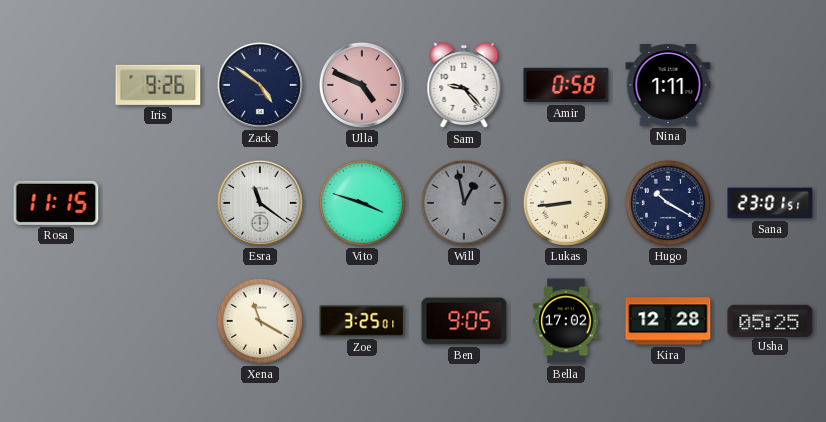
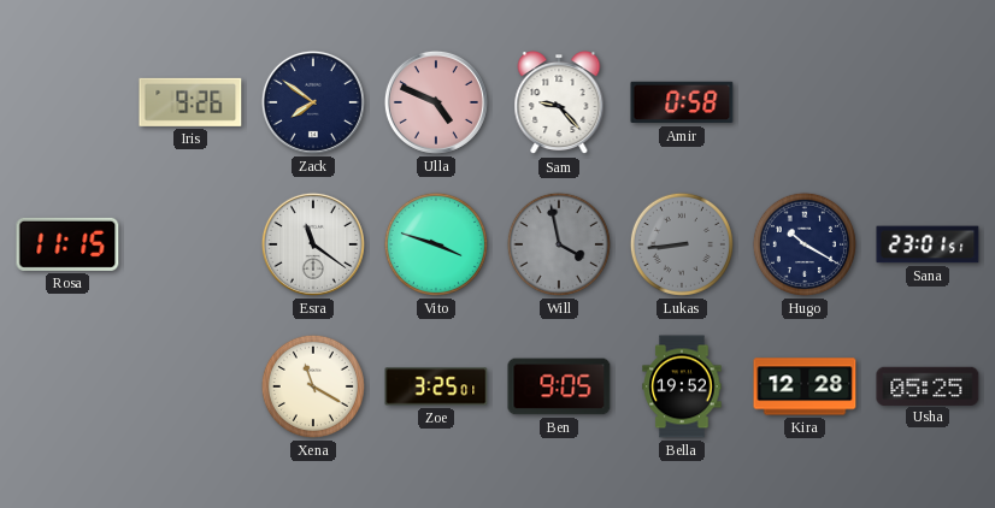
Zack: 4:51 -> 7:51 (313, 102)
Nina: 1:11 -> none (668, 86)
Will: 12:58 -> 3:58 (559, 244)
Lukas dial: cream -> grey (682, 244)
Bella: 17:02 -> 19:52 (682, 386)
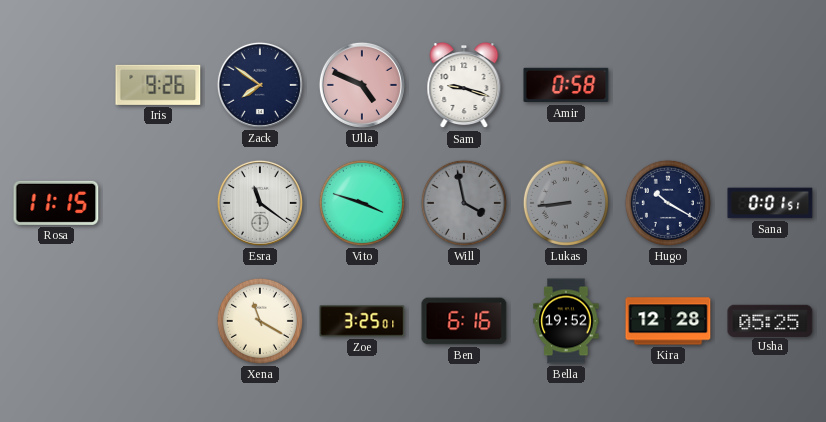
Sam: 9:23 -> 9:18 (464, 86)
Sana: 23:01 -> 0:01 (770, 203)
Ben: 9:05 -> 6:16 (464, 321)
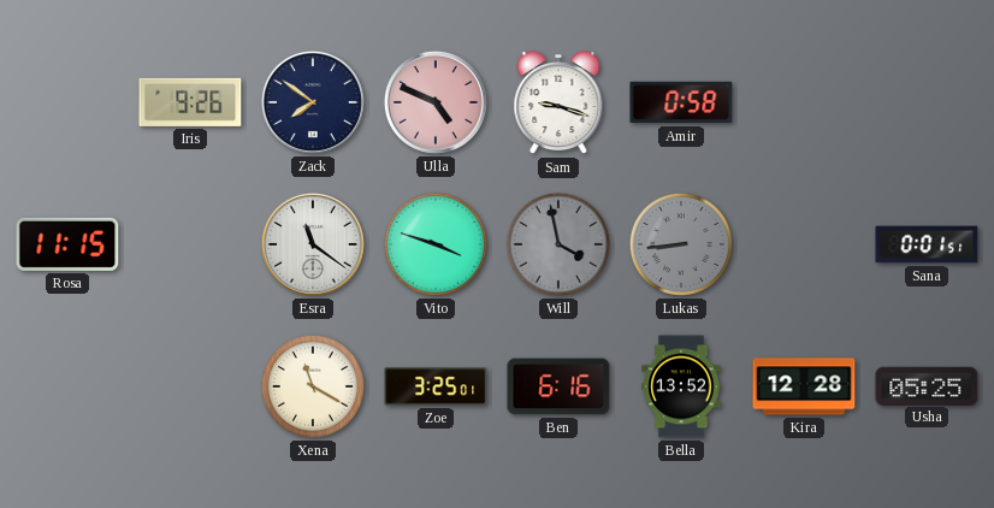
Hugo: 10:20 -> none (668, 203)
Bella: 19:52 -> 13:52 (681, 386)
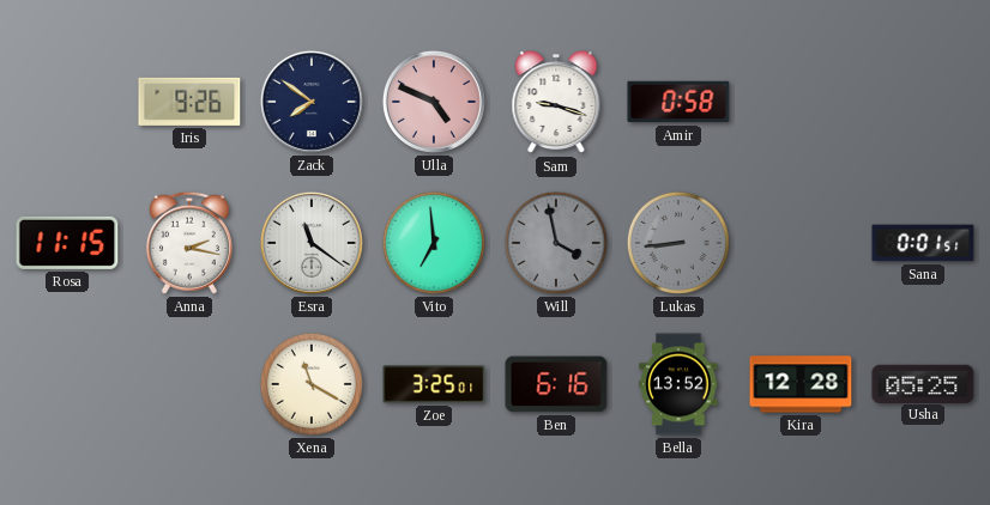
Anna: none -> 2:17 (189, 243)
Vito: 3:48 -> 6:59 (434, 243)
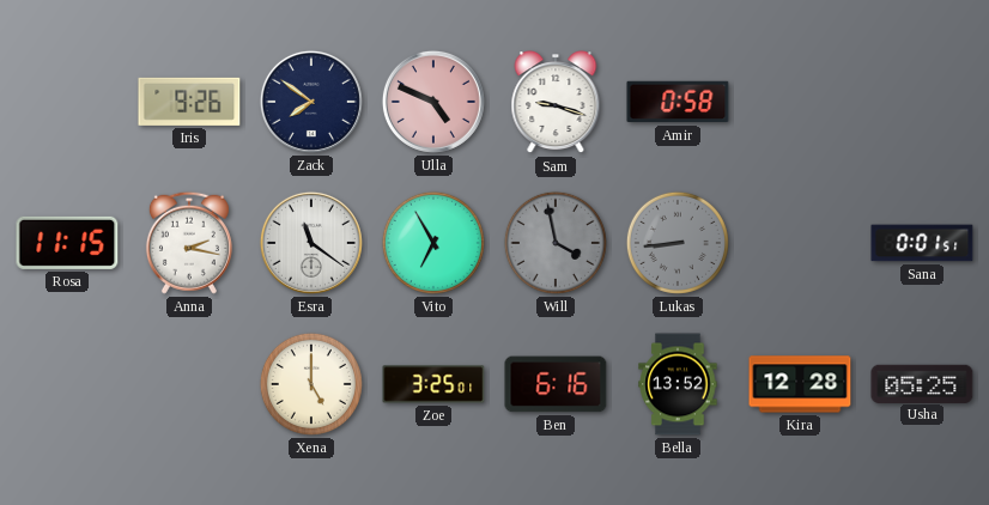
Vito: 6:59 -> 6:55 (433, 243)
Xena: 11:20 -> 5:00 (311, 384)
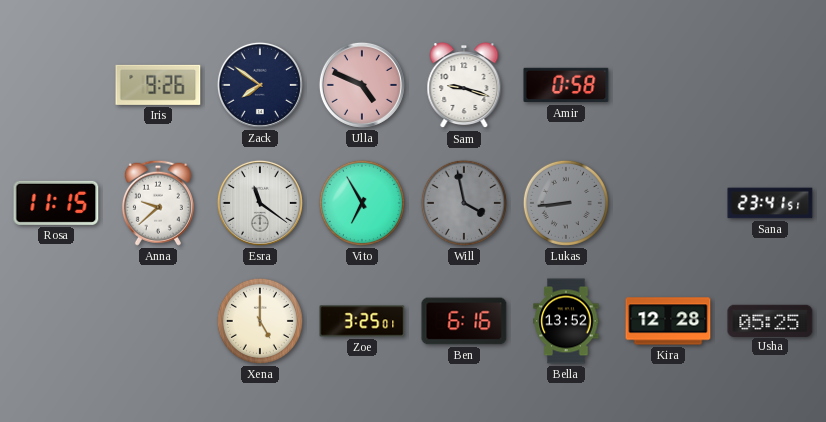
Anna: 2:17 -> 9:38 (158, 203)
Sana: 0:01 -> 23:41 (770, 203)
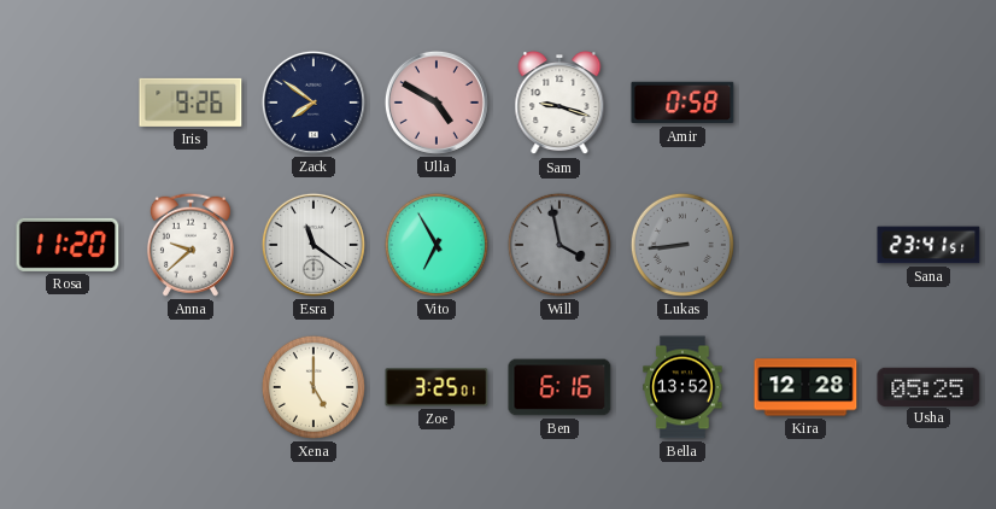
Ulla: 4:49 -> 4:50 (437, 103)
Rosa: 11:15 -> 11:20 (68, 245)
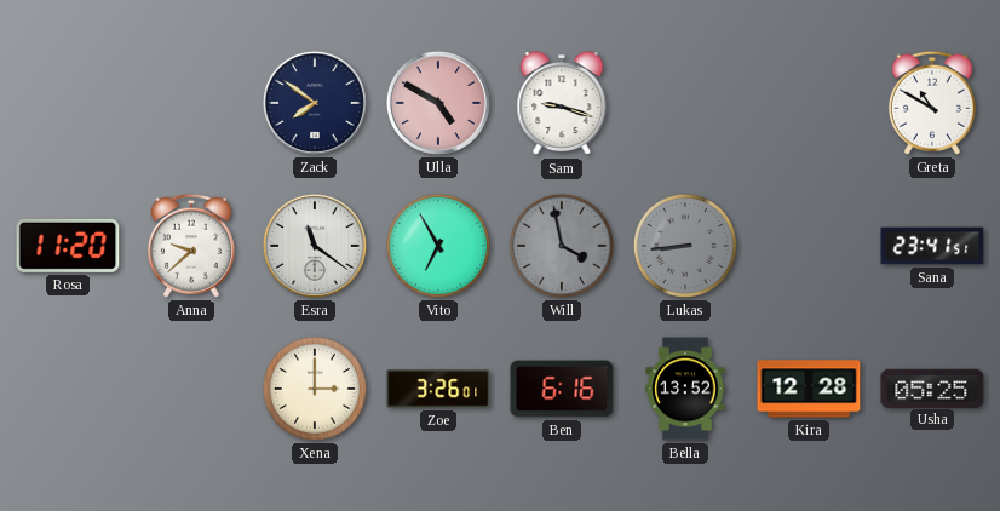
Iris: 9:26 -> none (191, 103)
Amir: 0:58 -> none (682, 103)
Greta: none -> 10:50 (932, 103)
Xena: 5:00 -> 3:00 (315, 389)
Zoe: 3:25 -> 3:26 (438, 389)
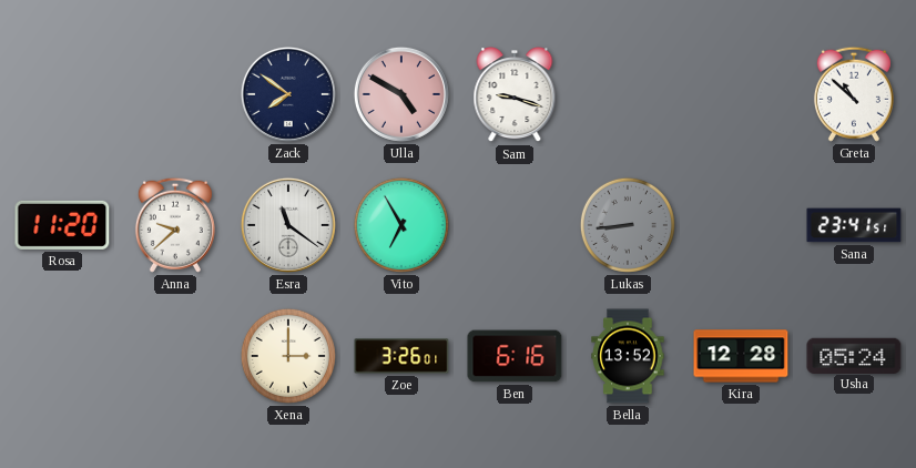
Greta: 10:50 -> 10:52 (854, 94)
Will: 3:58 -> none (562, 246)
Usha: 05:25 -> 05:24 (854, 355)
